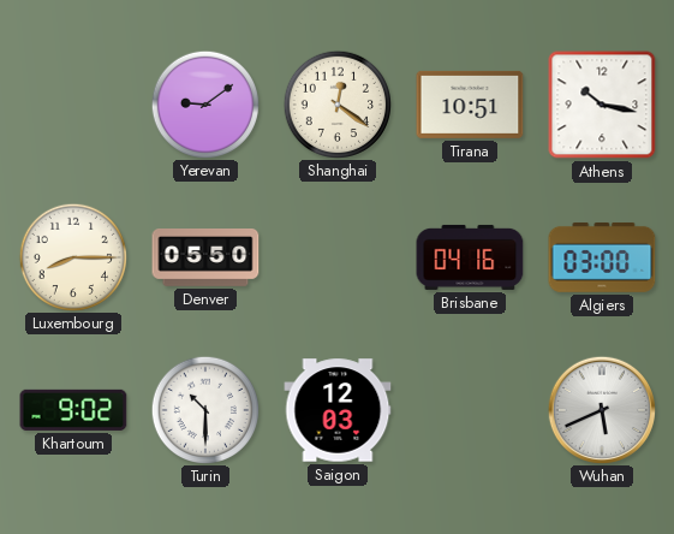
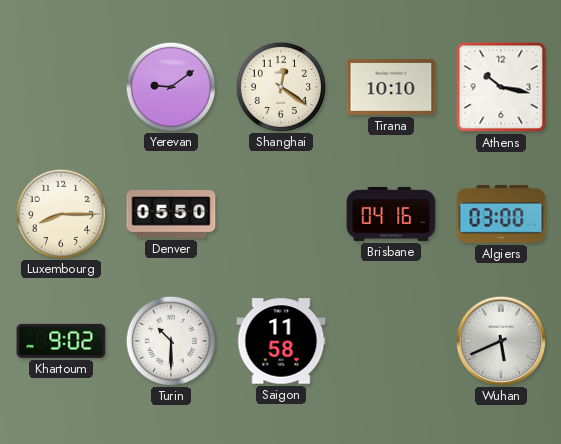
Tirana: 10:51 -> 10:10 (391, 87)
Saigon: 12:03 -> 11:58 (281, 341)
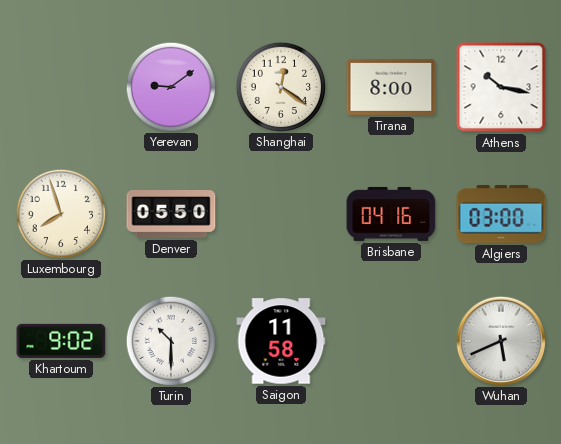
Tirana: 10:10 -> 8:00 (391, 87)
Luxembourg: 8:15 -> 7:57 (60, 213)
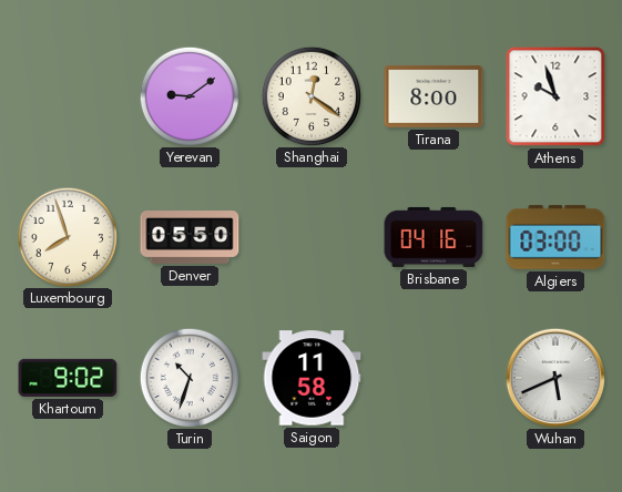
Athens: 10:17 -> 9:57 (555, 96)
Turin: 10:30 -> 10:33 (188, 377)
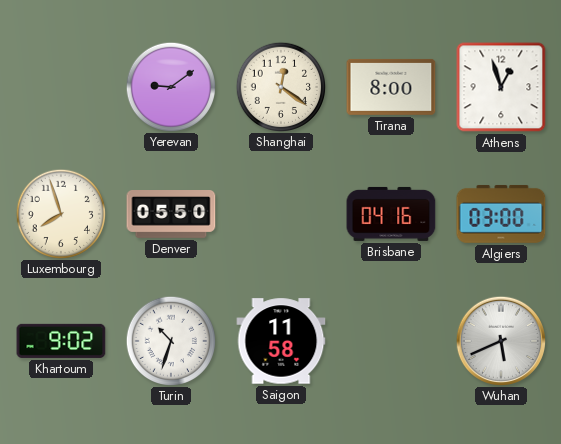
Athens: 9:57 -> 12:57 (501, 87)
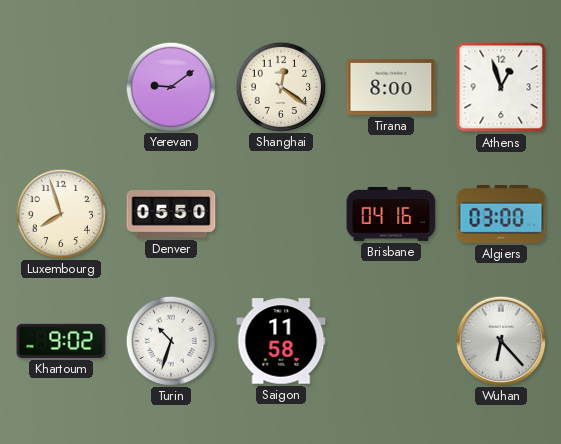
Wuhan: 5:41 -> 6:23 (500, 340)
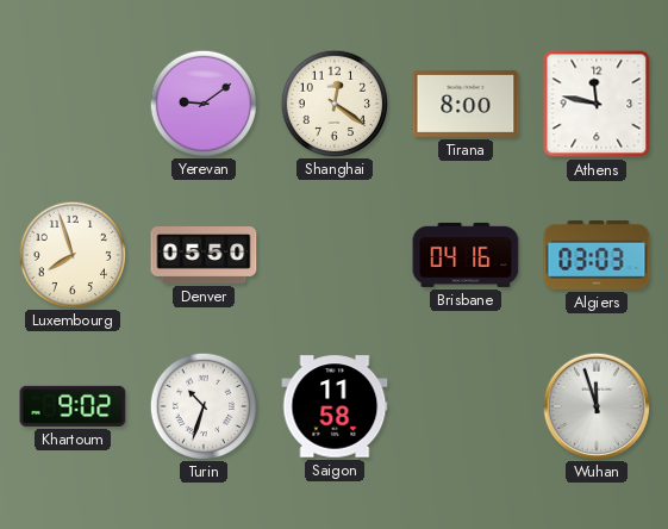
Athens: 12:57 -> 11:47 (597, 104)
Algiers: 03:00 -> 03:03 (597, 255)
Wuhan: 6:23 -> 11:57 (595, 405)
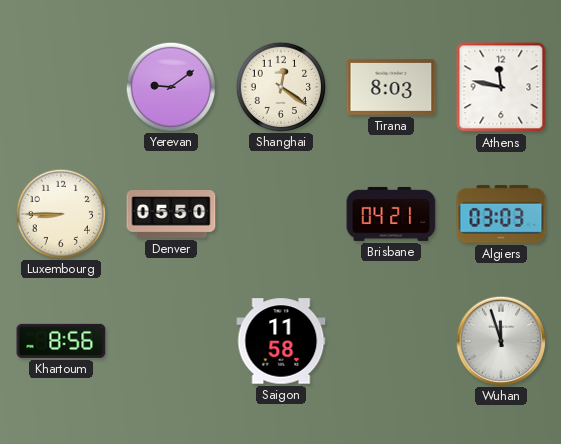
Tirana: 8:00 -> 8:03 (391, 87)
Luxembourg: 7:57 -> 8:45 (60, 213)
Brisbane: 04:16 -> 04:21 (391, 214)
Khartoum: 9:02 -> 8:56 (61, 341)
Turin: 10:33 -> none (202, 405)
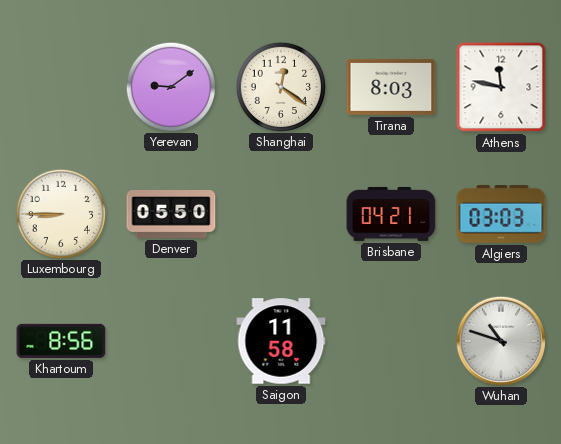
Wuhan: 11:57 -> 10:48 (500, 340)
